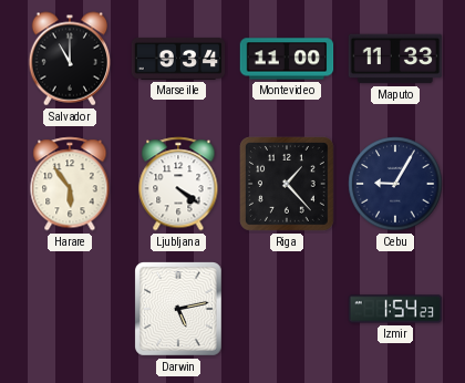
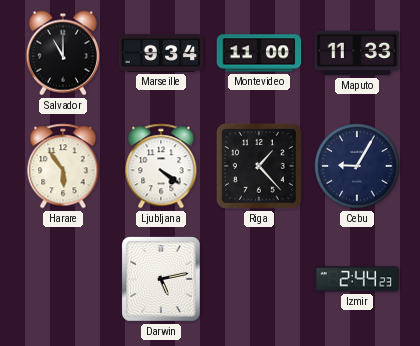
Izmir: 1:54 -> 2:44 (357, 279)
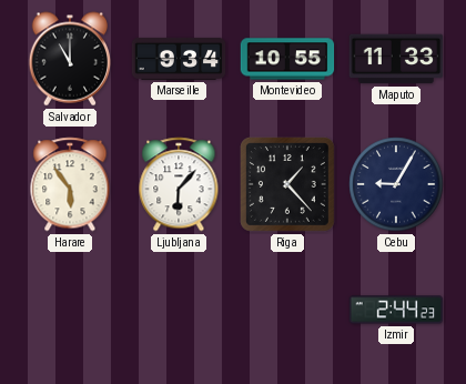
Montevideo: 11:00 -> 10:55 (287, 59)
Ljubljana: 4:21 -> 6:07 (179, 184)
Darwin: 5:13 -> none (162, 280)
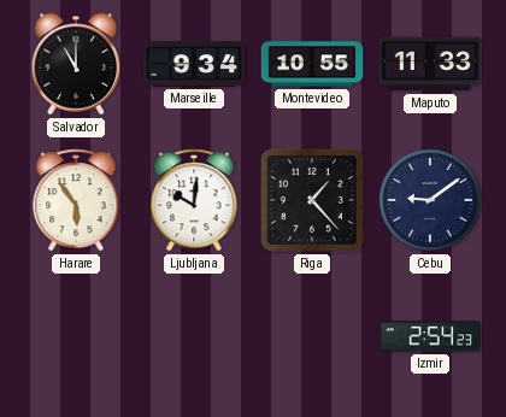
Ljubljana: 6:07 -> 10:01 (194, 200)
Cebu: 9:05 -> 9:09 (430, 200)
Izmir: 2:44 -> 2:54 (430, 336)
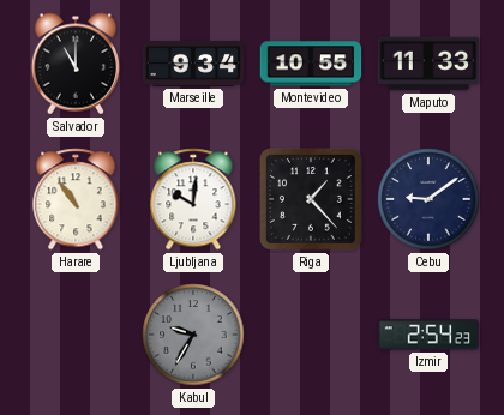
Harare: 5:54 -> 10:54 (76, 199)
Kabul: none -> 9:35 (193, 335)
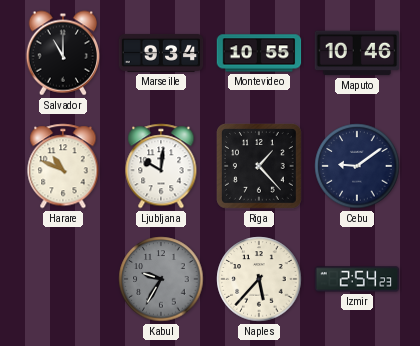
Maputo: 11:33 -> 10:46 (357, 53)
Harare: 10:54 -> 10:49 (63, 166)
Naples: none -> 5:37 (259, 279)
